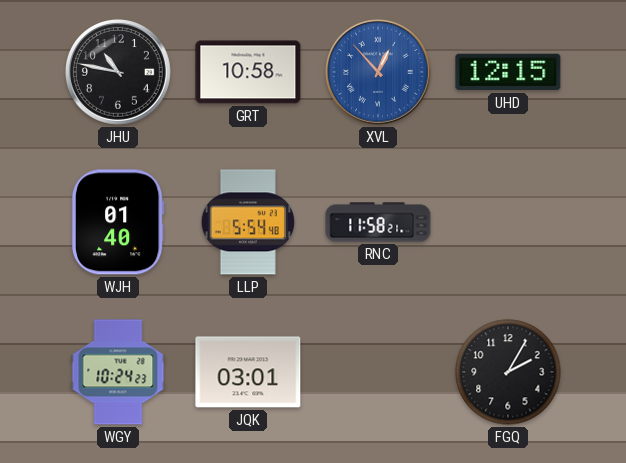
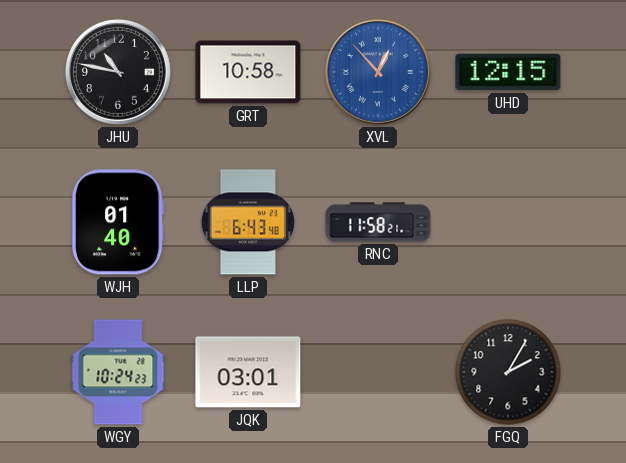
LLP: 5:54 -> 6:43 (248, 222)
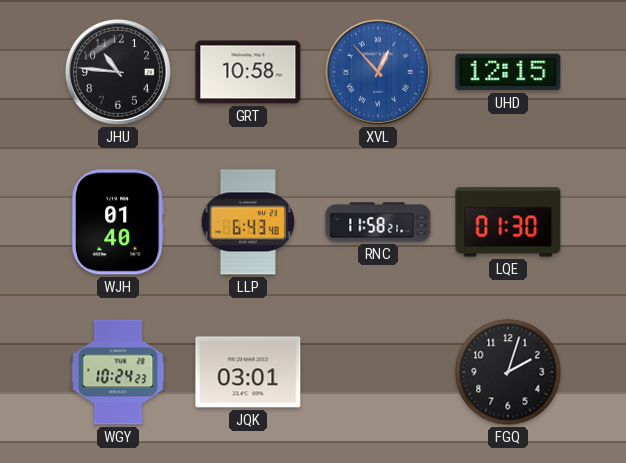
JHU: 10:47 -> 10:46 (118, 72)
LQE: none -> 01:30 (508, 222)
FGQ: 2:05 -> 2:03 (508, 372)
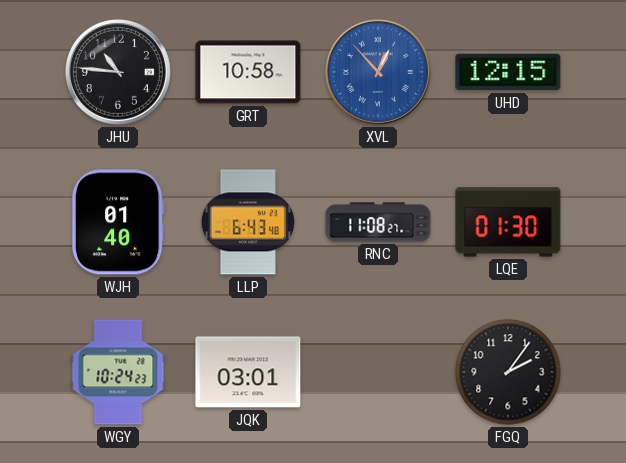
RNC: 11:58 -> 11:08 (378, 222)
FGQ: 2:03 -> 2:06 (508, 372)
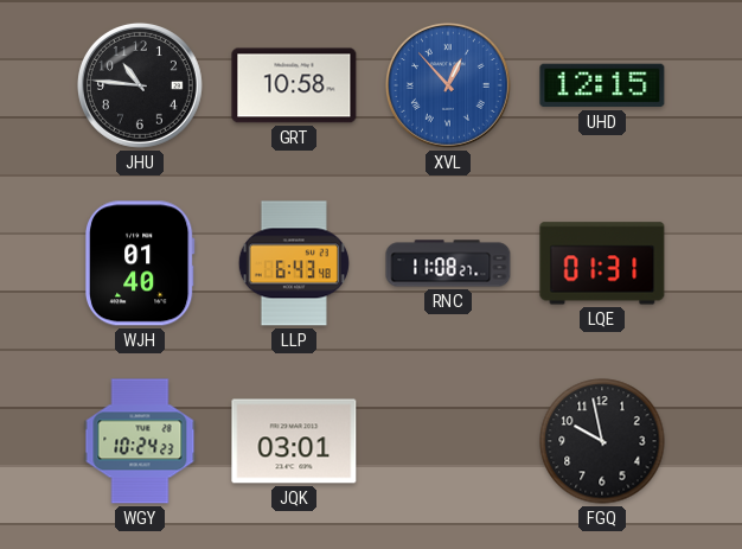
LQE: 01:30 -> 01:31 (602, 263)
FGQ: 2:06 -> 9:58 (602, 441)
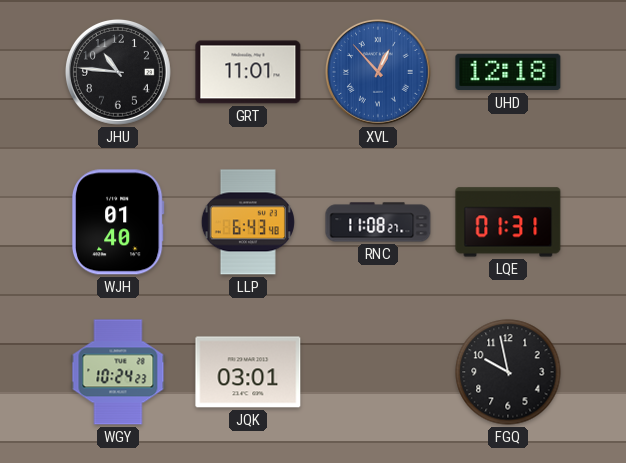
GRT: 10:58 -> 11:01 (248, 72)
UHD: 12:15 -> 12:18 (508, 72)
